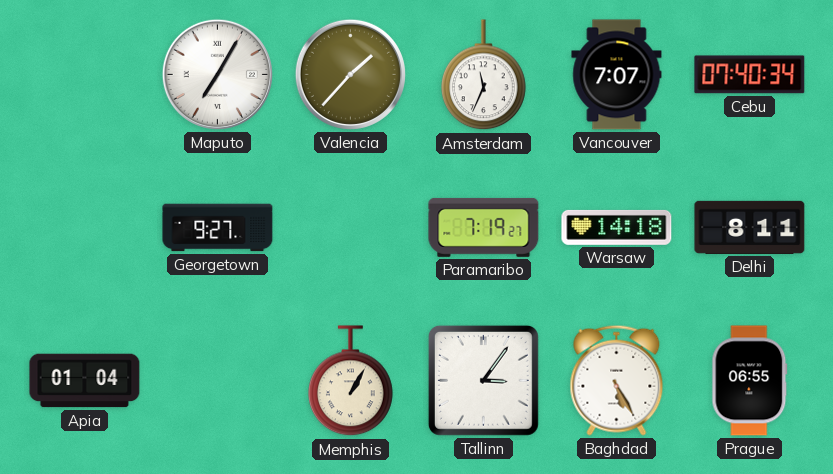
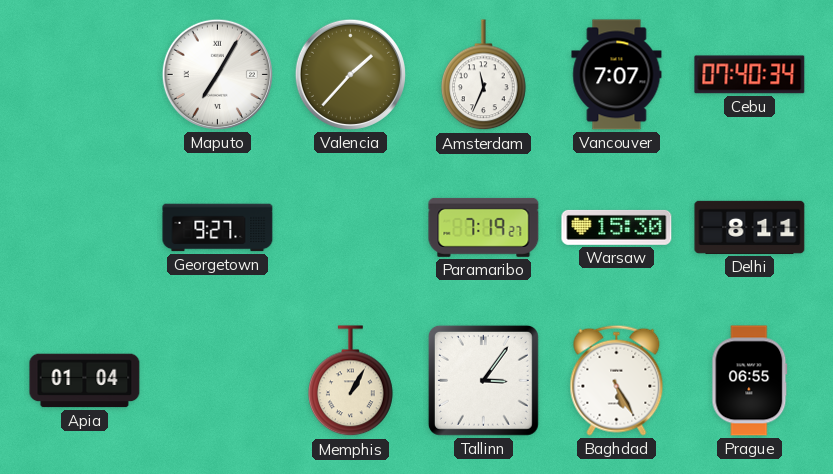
Warsaw: 14:18 -> 15:30 (617, 227)
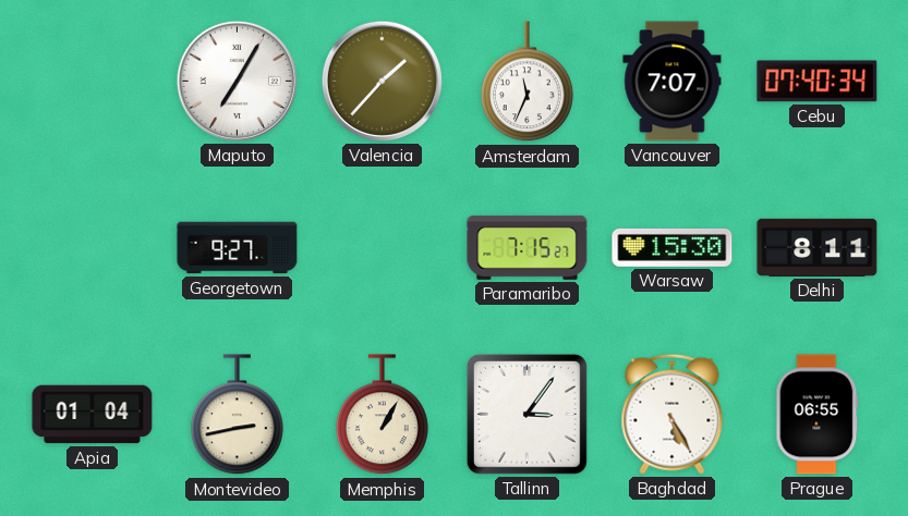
Paramaribo: 7:19 -> 7:15 (528, 247)
Montevideo: none -> 2:43 (238, 415)
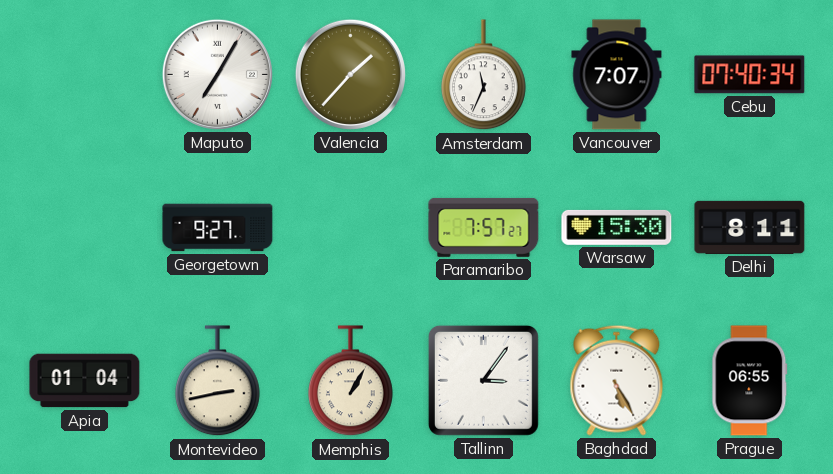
Paramaribo: 7:15 -> 7:57 (484, 227)
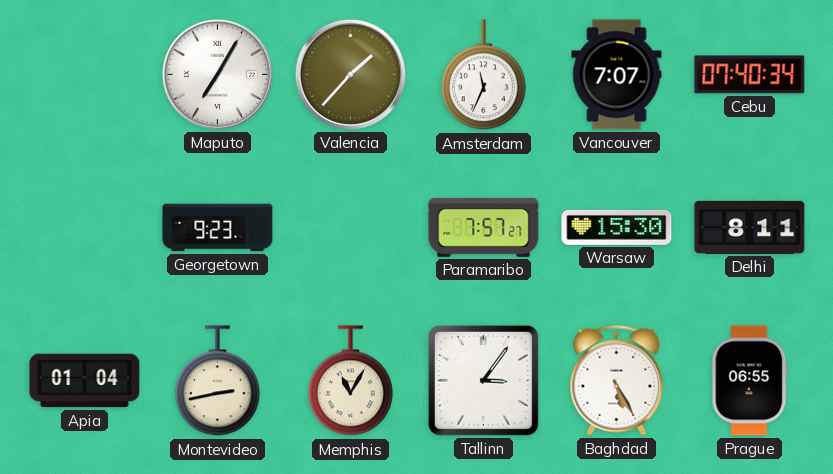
Georgetown: 9:27 -> 9:23 (218, 228)
Memphis: 1:05 -> 11:05 (351, 381)
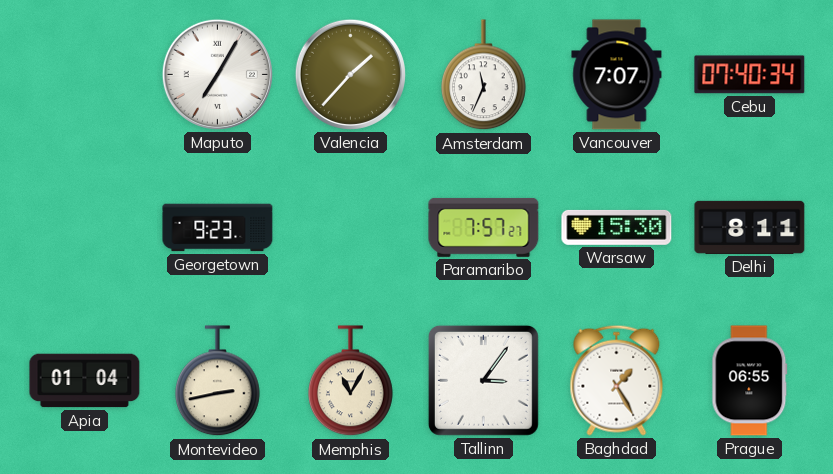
Baghdad: 5:25 -> 1:25 (617, 380)
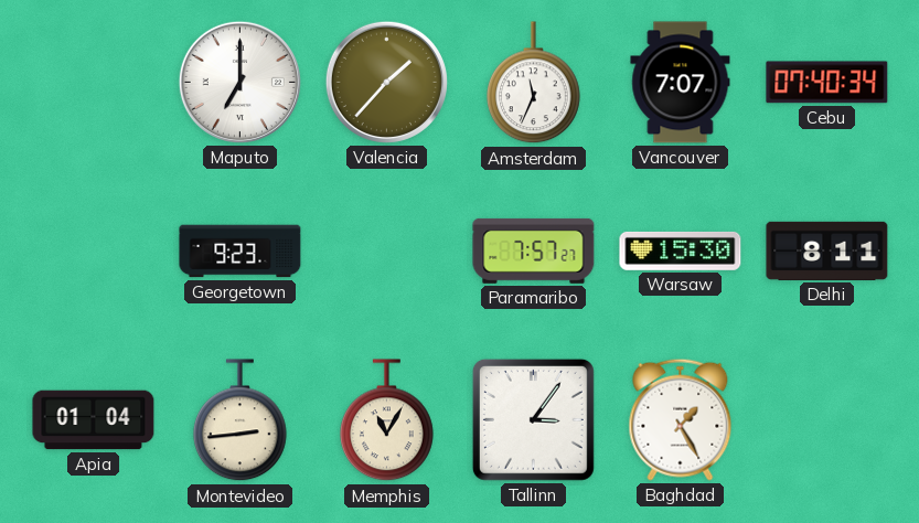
Maputo: 7:05 -> 7:00 (239, 82)
Montevideo: 2:43 -> 2:44 (241, 420)
Prague: 06:55 -> none (750, 381)
